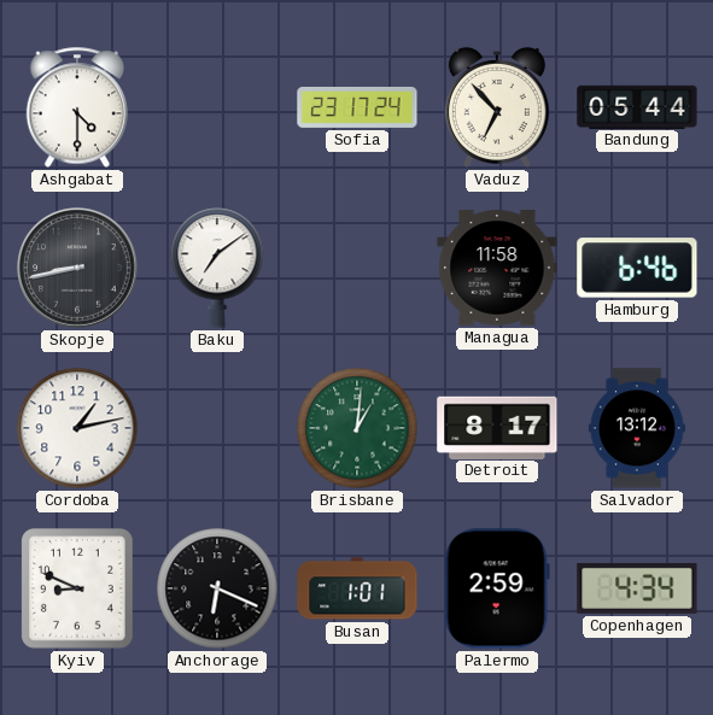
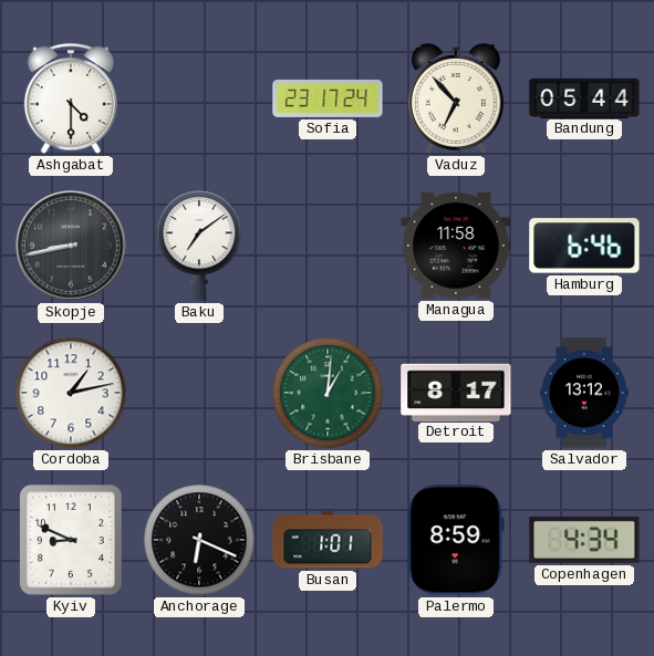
Palermo: 2:59 -> 8:59 (456, 540)
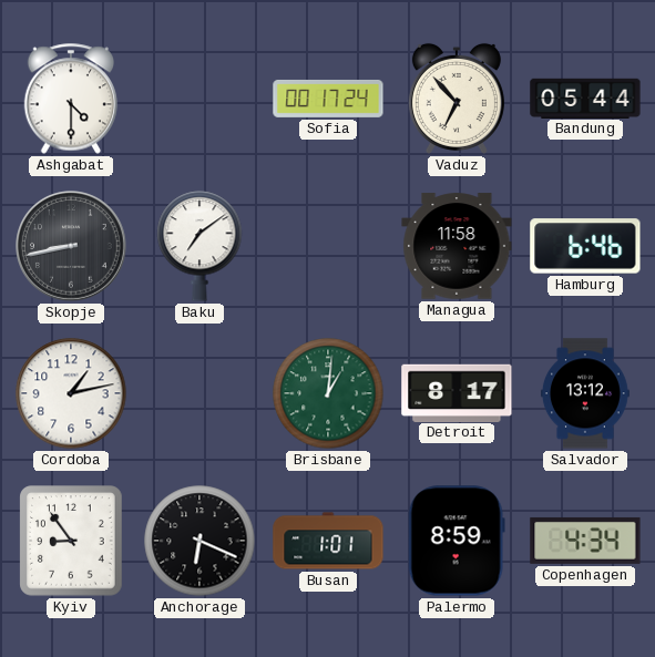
Sofia: 23:17 -> 00:17 (328, 99)
Kyiv: 8:49 -> 8:54 (71, 541)
